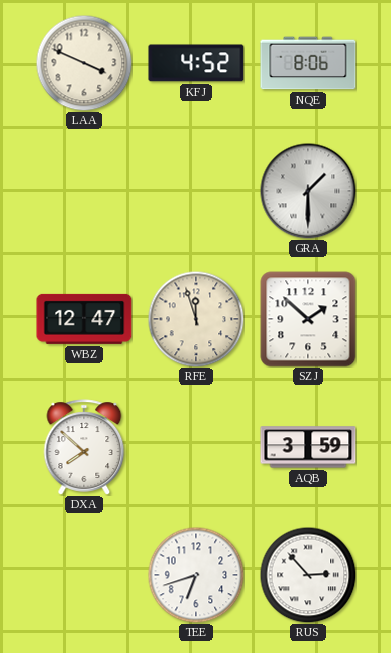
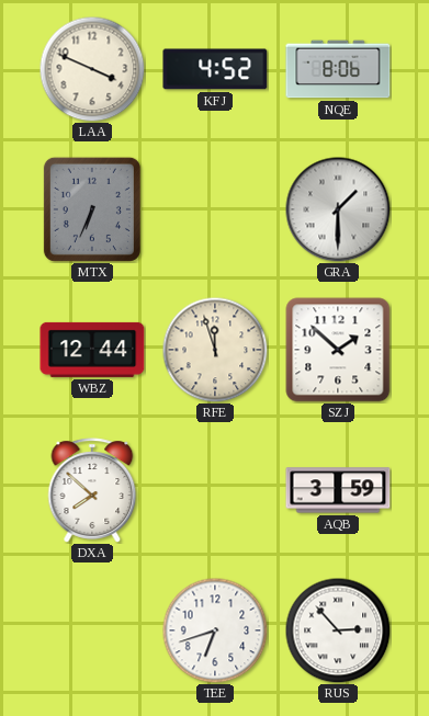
MTX: none -> 6:34 (92, 209)
WBZ: 12:47 -> 12:44 (92, 350)
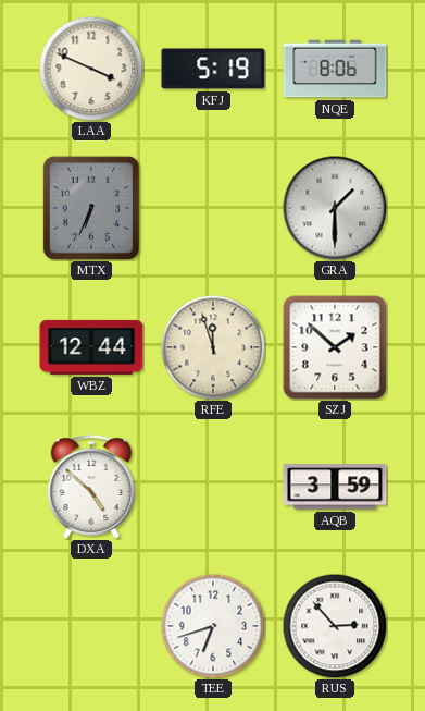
KFJ: 4:52 -> 5:19 (213, 69)
DXA: 7:52 -> 4:52 (91, 487)
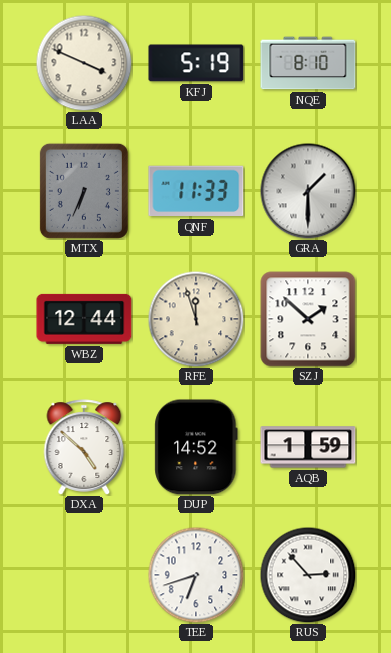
NQE: 8:06 -> 8:10 (308, 63)
QNF: none -> 11:33 (196, 191)
DUP: none -> 14:52 (196, 447)
AQB: 3:59 -> 1:59 (308, 447)
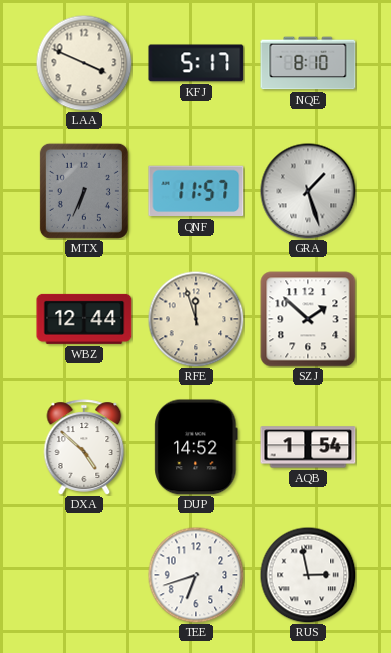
KFJ: 5:19 -> 5:17 (196, 63)
QNF: 11:33 -> 11:57 (196, 191)
GRA: 1:30 -> 1:27 (308, 191)
AQB: 1:59 -> 1:54 (308, 447)
RUS: 2:53 -> 2:58 (308, 575)
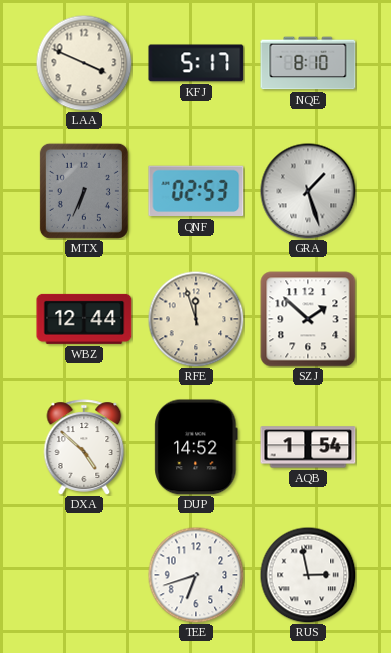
QNF: 11:57 -> 02:53 (196, 191)
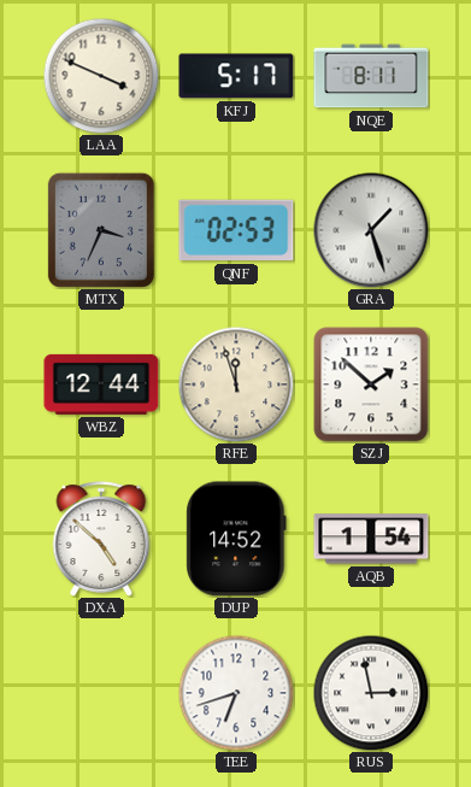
NQE: 8:10 -> 8:11 (371, 76)
MTX: 6:34 -> 3:34 (101, 230)
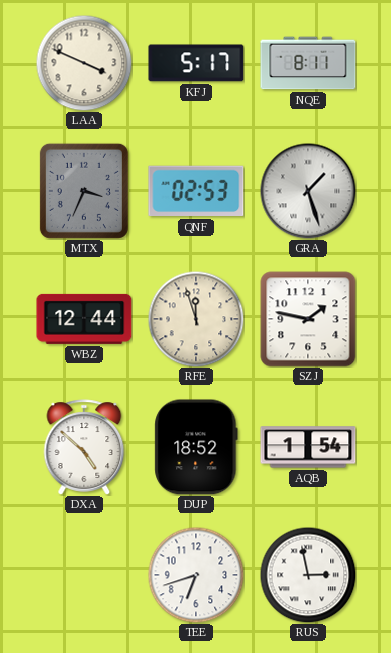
SZJ: 1:52 -> 1:47 (308, 319)
DUP: 14:52 -> 18:52 (196, 447)
